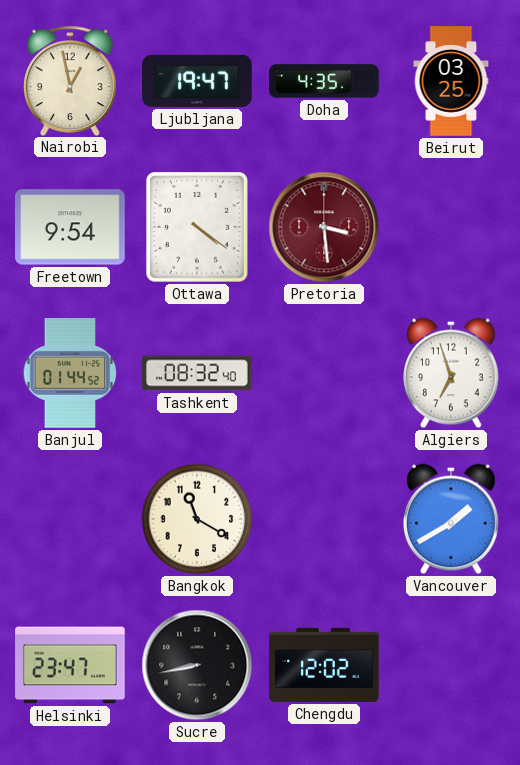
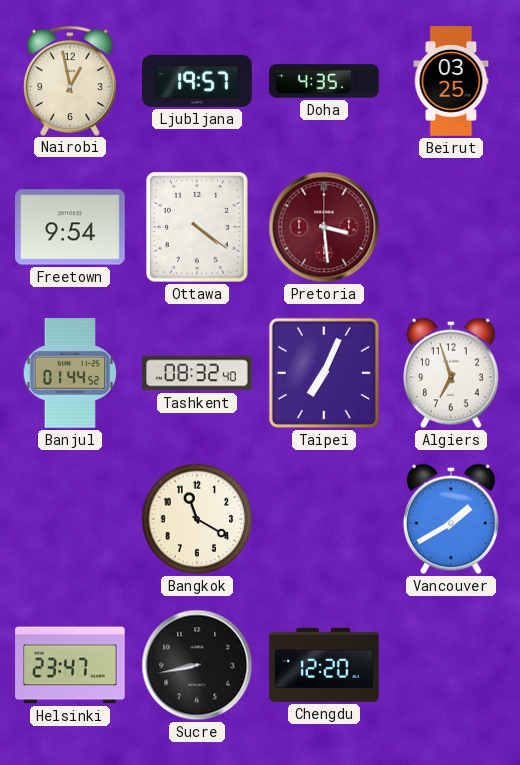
Ljubljana: 19:47 -> 19:57 (197, 81)
Taipei: none -> 7:04 (324, 373)
Chengdu: 12:02 -> 12:20 (324, 665)
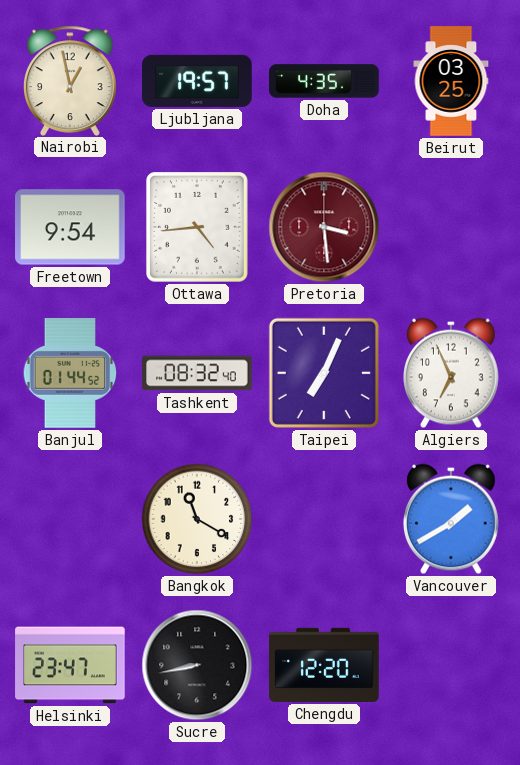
Ottawa: 4:21 -> 4:44 (198, 227)
Algiers: 6:57 -> 6:56 (452, 373)
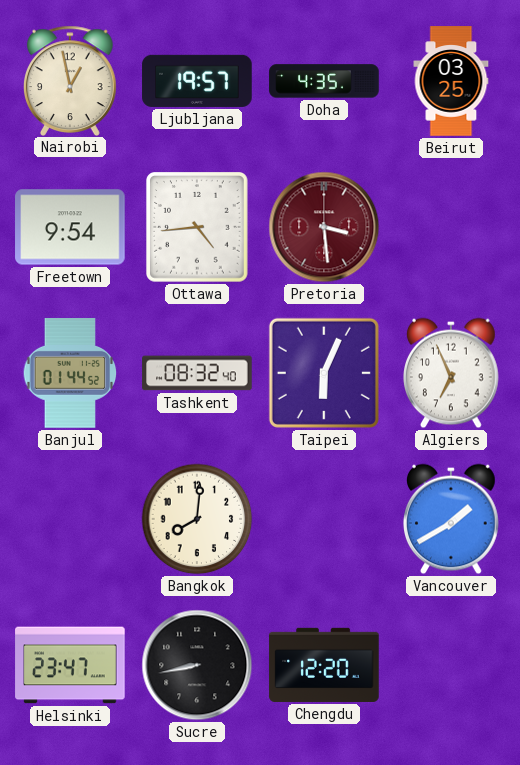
Taipei: 7:04 -> 6:04 (324, 373)
Bangkok: 11:20 -> 8:01 (197, 519)
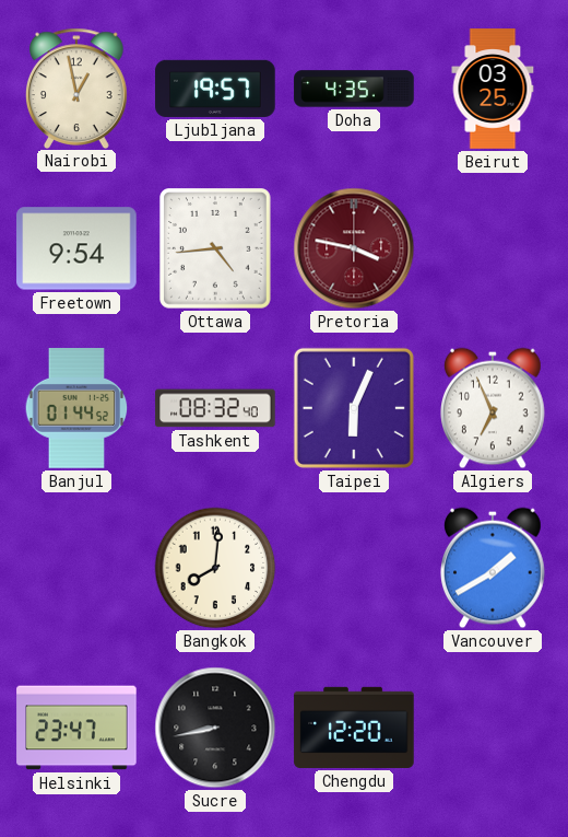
Pretoria: 3:29 -> 3:47 (354, 248)
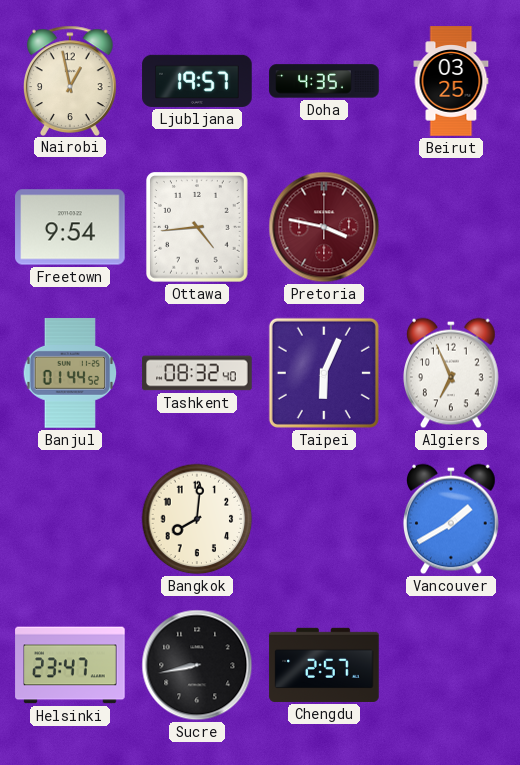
Chengdu: 12:20 -> 2:57 (324, 665)
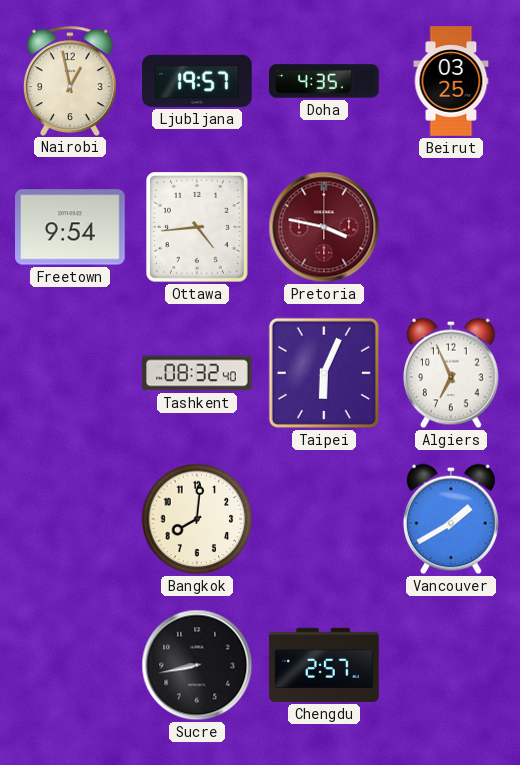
Banjul: 01:44 -> none (70, 373)
Helsinki: 23:47 -> none (70, 665)
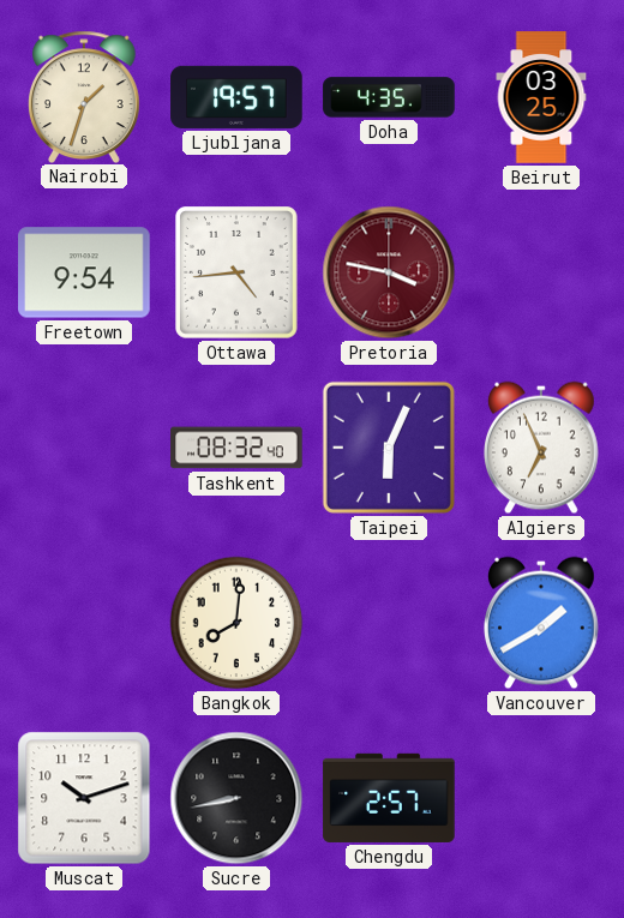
Nairobi: 12:58 -> 1:33 (84, 96)
Muscat: none -> 10:12 (84, 798)
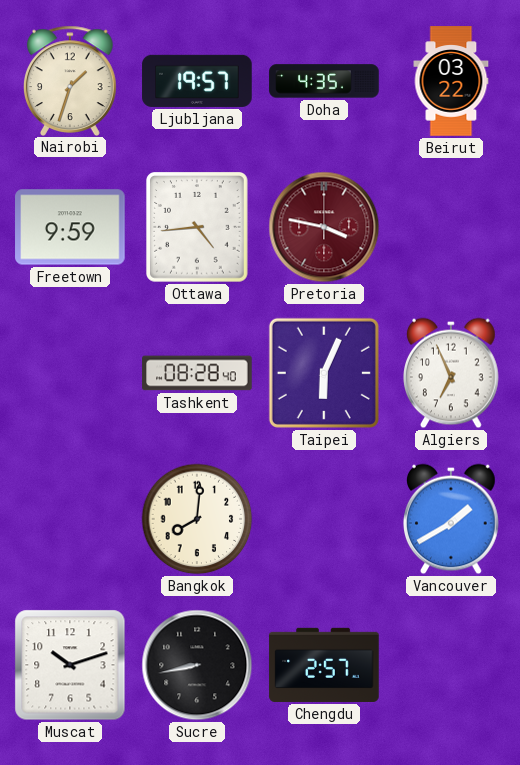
Beirut: 03:25 -> 03:22 (451, 81)
Freetown: 9:54 -> 9:59 (70, 227)
Tashkent: 08:32 -> 08:28 (197, 373)
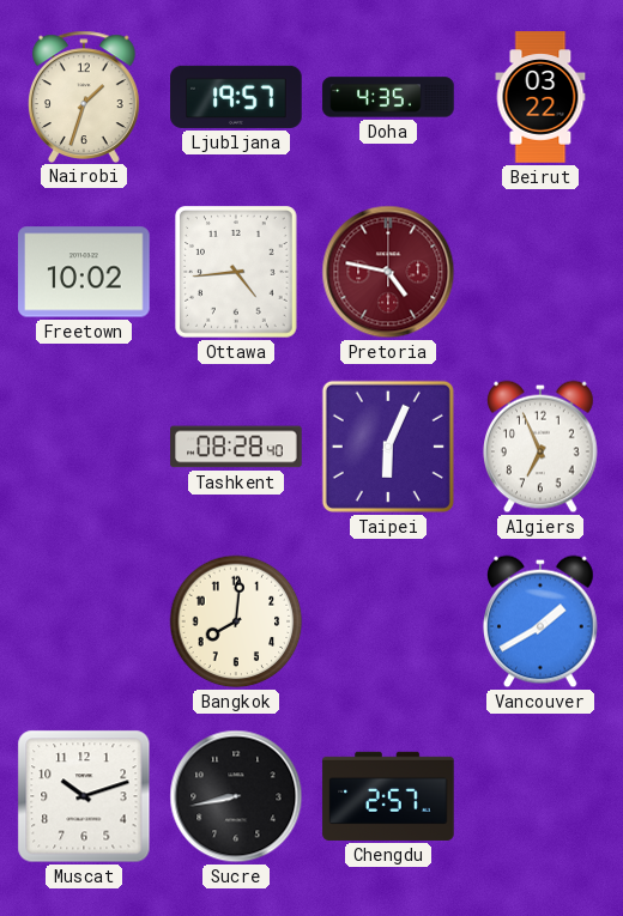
Freetown: 9:59 -> 10:02 (84, 272)
Pretoria: 3:47 -> 4:47 (388, 272)
